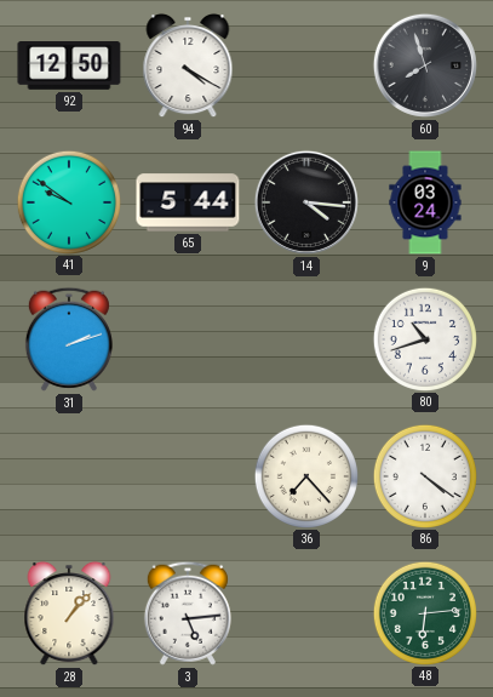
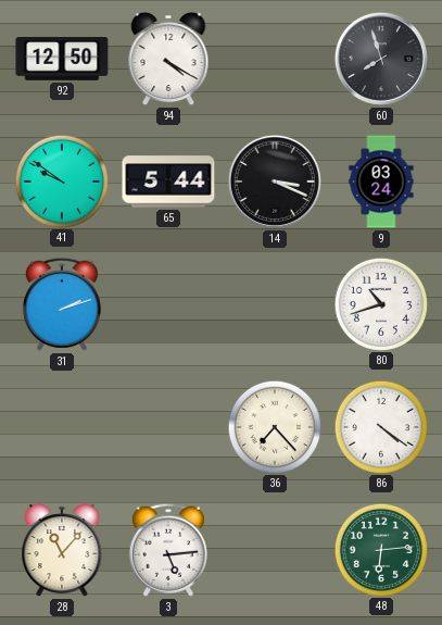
14: 4:16 -> 3:19 (275, 182)
28: 1:07 -> 11:07 (62, 550)
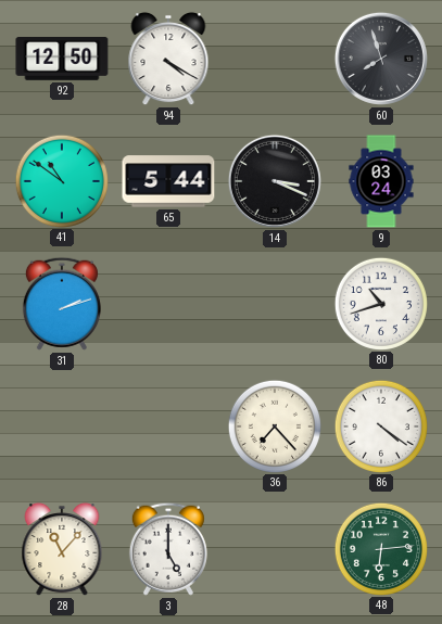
41: 9:51 -> 10:51 (61, 180)
3: 5:14 -> 5:00 (168, 549)
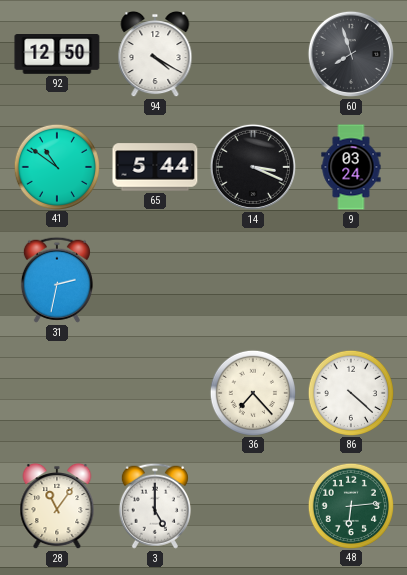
31: 2:12 -> 2:32 (57, 280)
80: 10:42 -> none (380, 303)
86: 4:21 -> 4:22 (350, 392)
28: 11:07 -> 11:06 (57, 506)
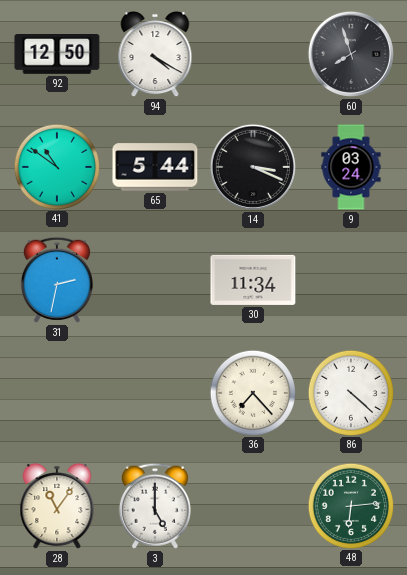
30: none -> 11:34 (253, 280)
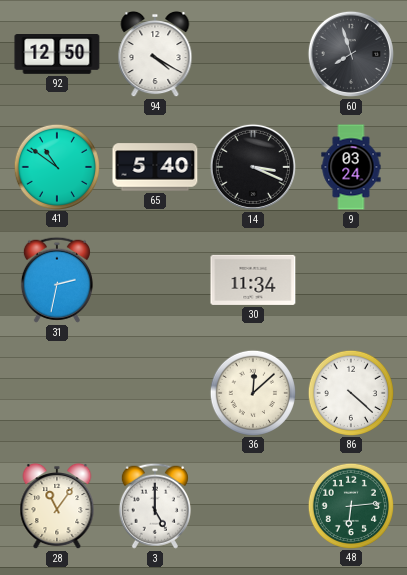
65: 5:44 -> 5:40 (155, 167)
36: 7:23 -> 12:08 (252, 392)
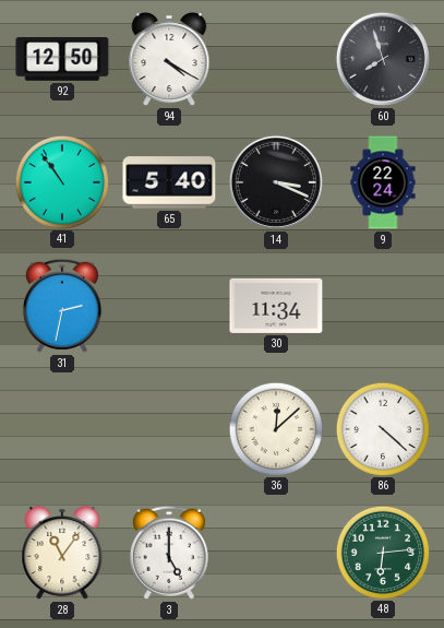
41: 10:51 -> 10:54 (61, 181)
9: 03:24 -> 22:24 (383, 182)
